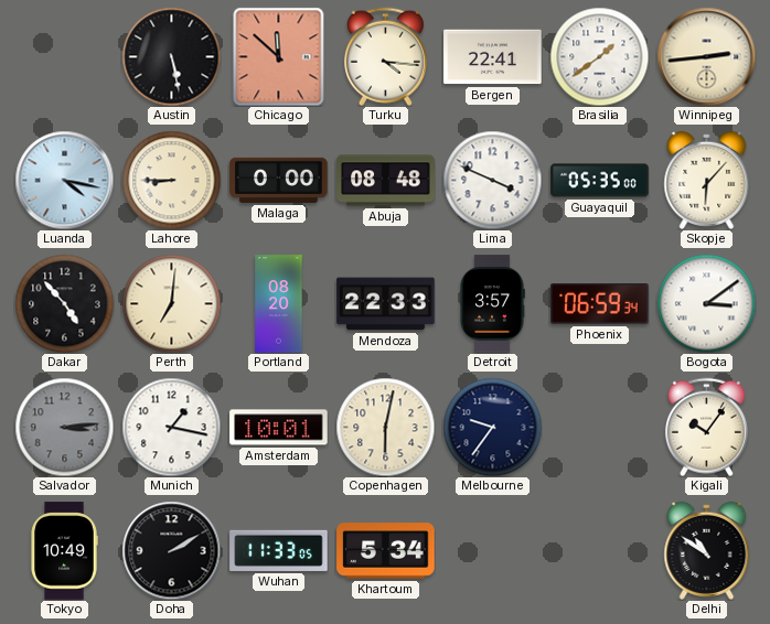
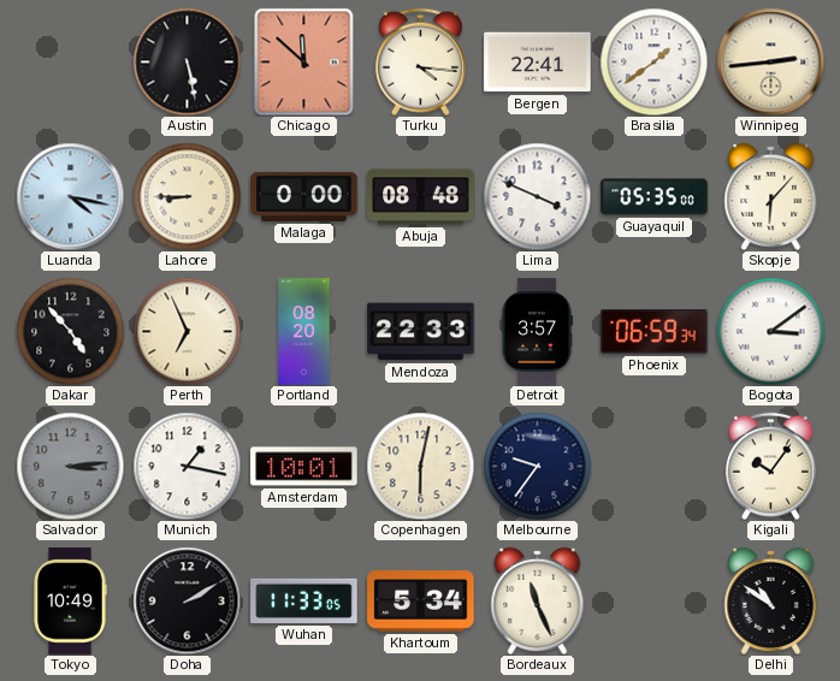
Perth: 7:01 -> 6:56 (187, 331)
Bordeaux: none -> 11:26 (538, 600)
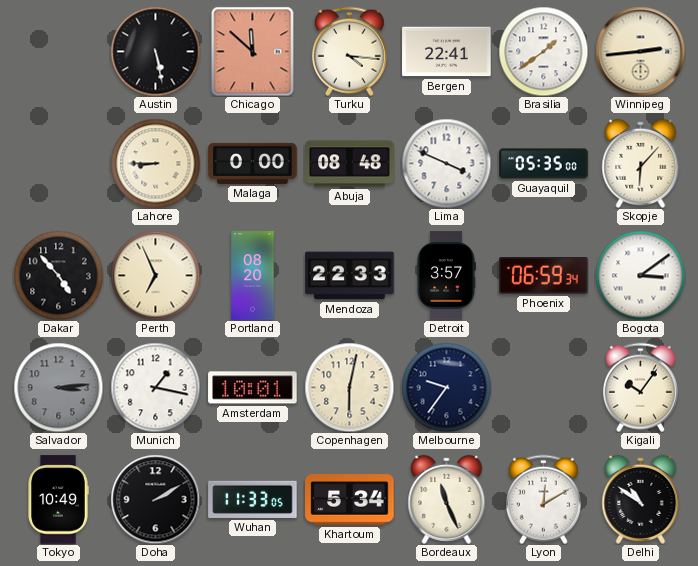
Luanda: 4:17 -> none (70, 196)
Lyon: none -> 12:10 (543, 499)
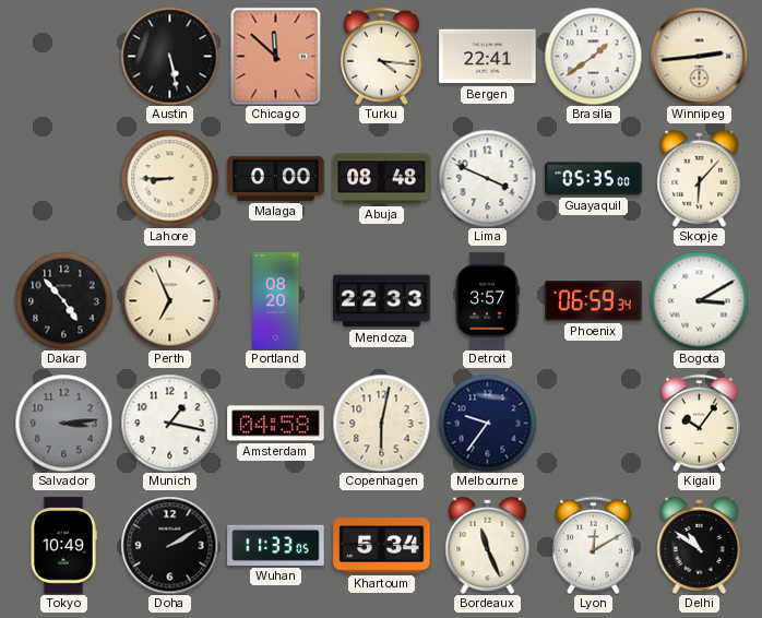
Bogota: 3:09 -> 3:10 (699, 300)
Amsterdam: 10:01 -> 04:58 (276, 424)
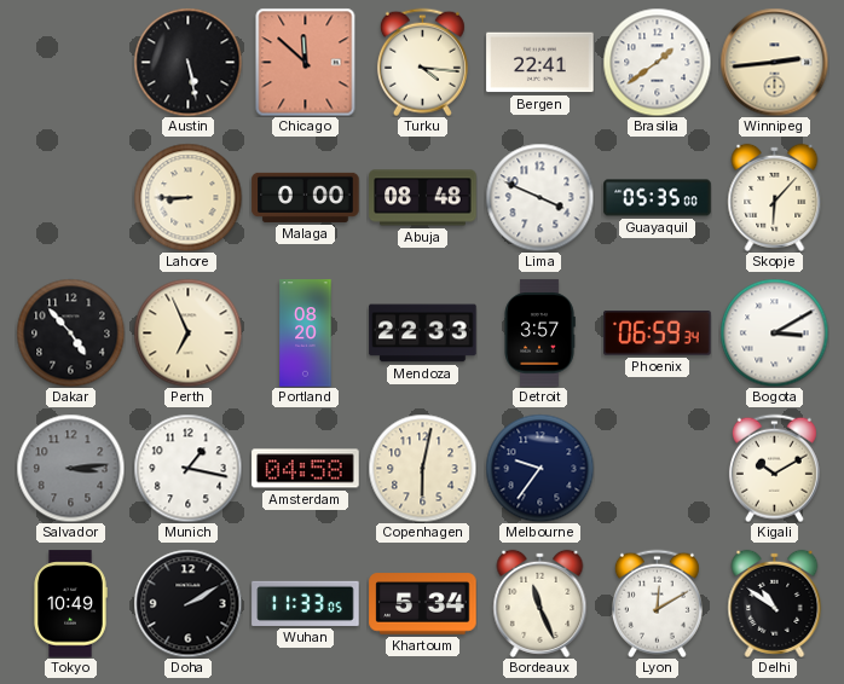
Kigali: 10:06 -> 10:10 (774, 468)
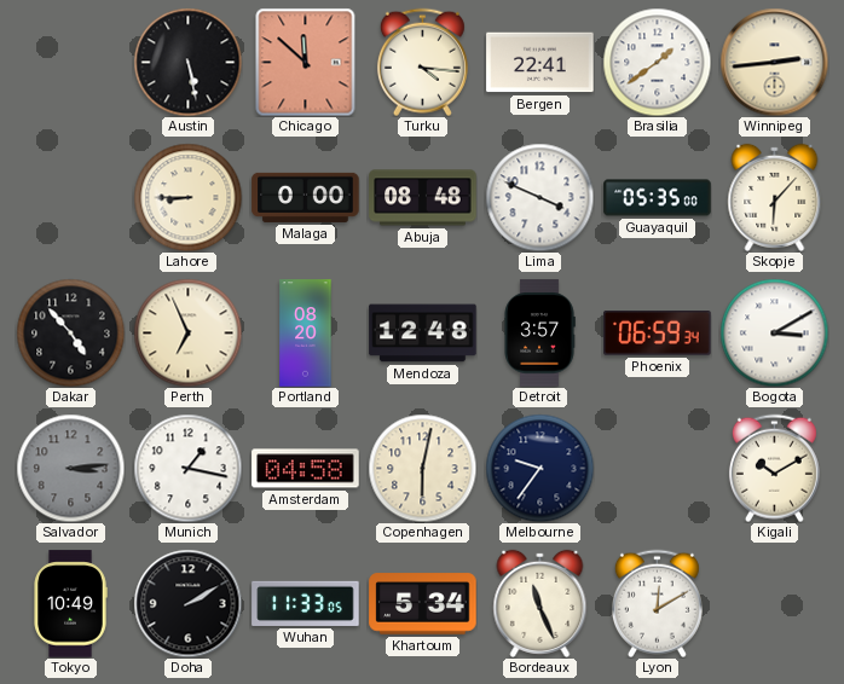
Mendoza: 22:33 -> 12:48 (423, 334)
Delhi: 10:51 -> none (775, 603)
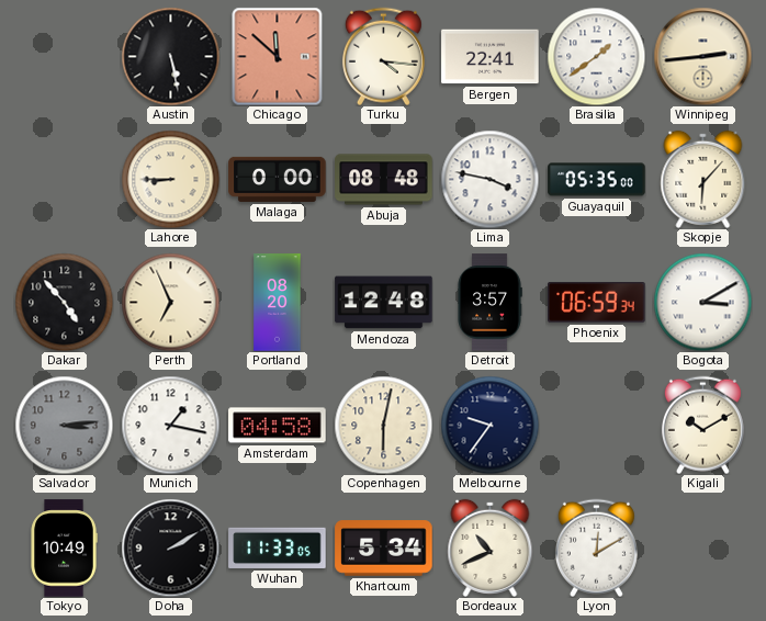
Lima: 3:49 -> 3:47 (489, 179)
Bordeaux: 11:26 -> 10:41 (491, 547)
